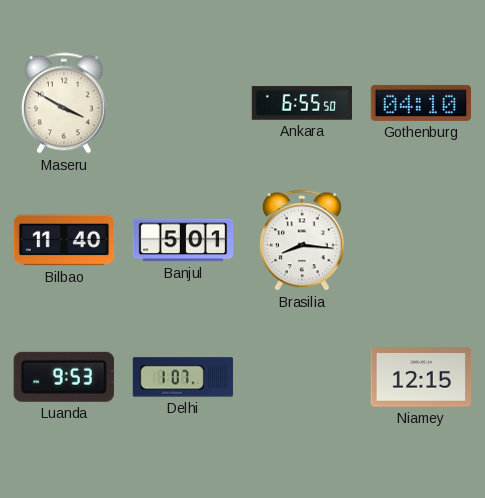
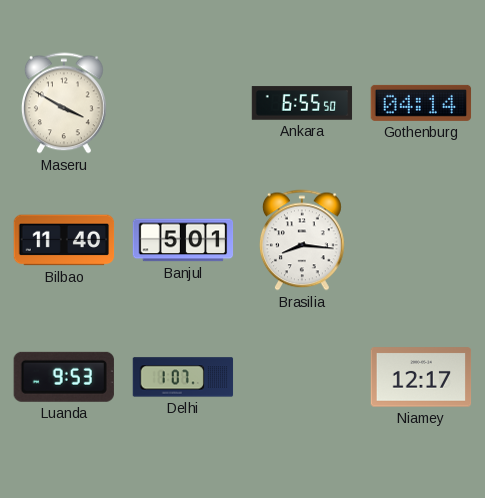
Gothenburg: 04:10 -> 04:14 (421, 103)
Niamey: 12:15 -> 12:17 (421, 377)
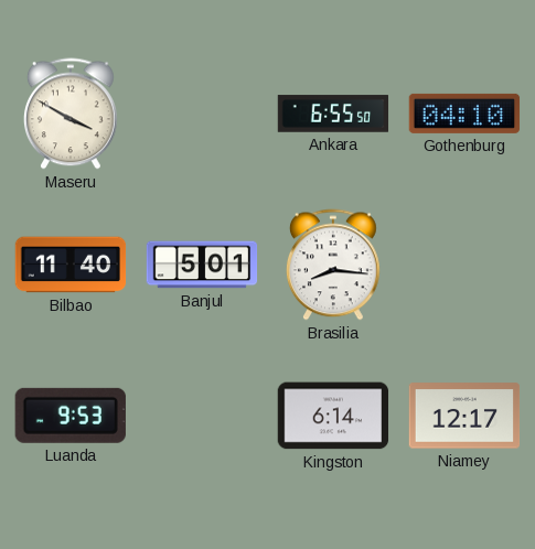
Gothenburg: 04:14 -> 04:10 (464, 114)
Delhi: 1:07 -> none (183, 377)
Kingston: none -> 6:14 (333, 416)
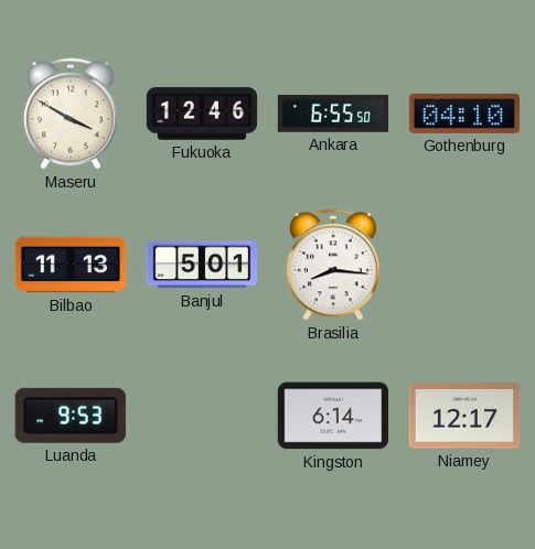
Fukuoka: none -> 12:46 (202, 114)
Bilbao: 11:40 -> 11:13 (71, 265)
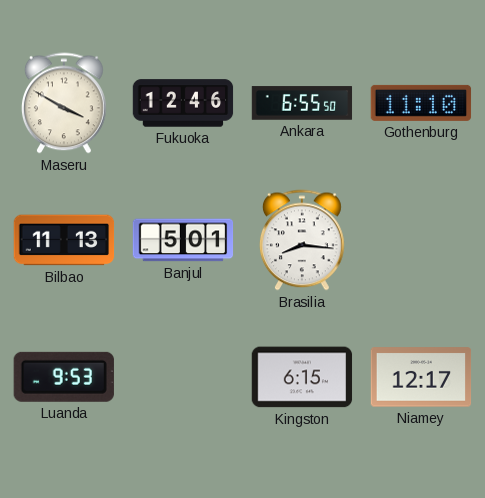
Gothenburg: 04:10 -> 11:10 (421, 103)
Kingston: 6:14 -> 6:15 (302, 377)
